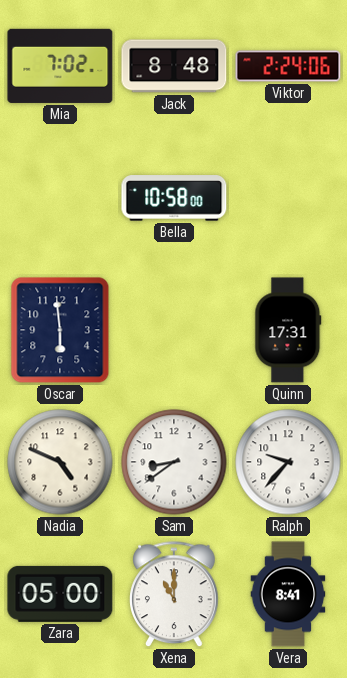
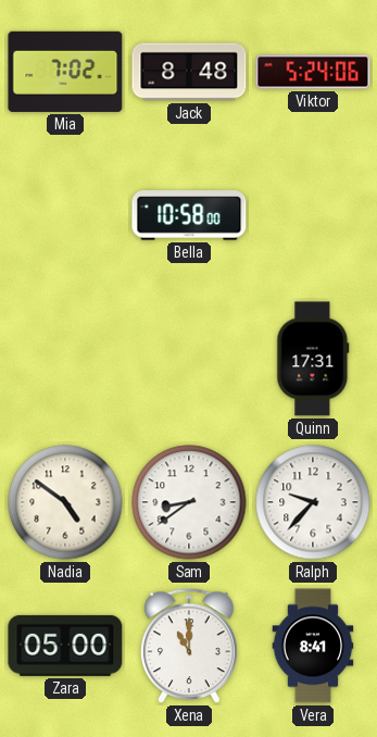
Viktor: 2:24 -> 5:24 (313, 72)
Oscar: 5:59 -> none (60, 330)
Nadia: 4:49 -> 4:51 (65, 502)
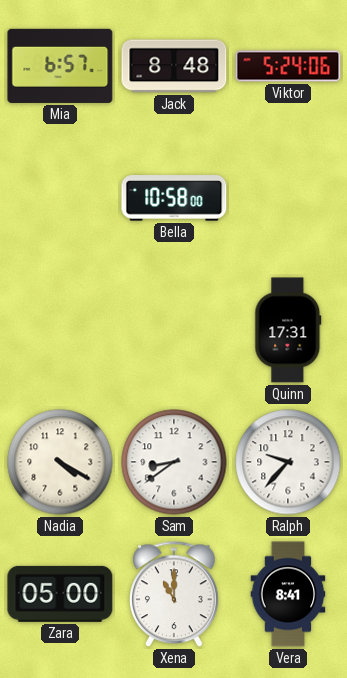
Mia: 7:02 -> 6:57 (60, 66)
Nadia: 4:51 -> 4:20 (60, 462)
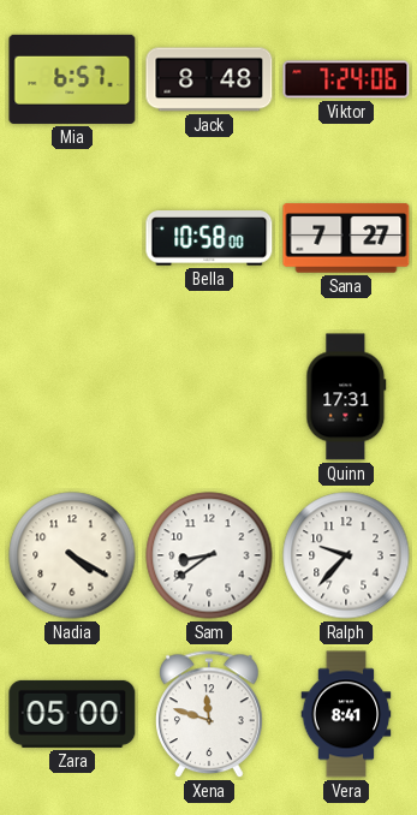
Viktor: 5:24 -> 7:24 (346, 79)
Sana: none -> 7:27 (346, 238)
Xena: 11:00 -> 11:48 (209, 715)
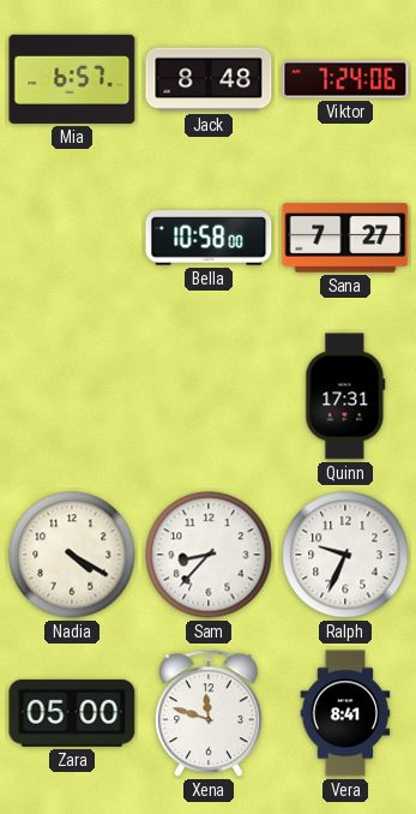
Sam: 8:39 -> 8:37 (209, 555)
Ralph: 9:37 -> 9:34 (345, 555)
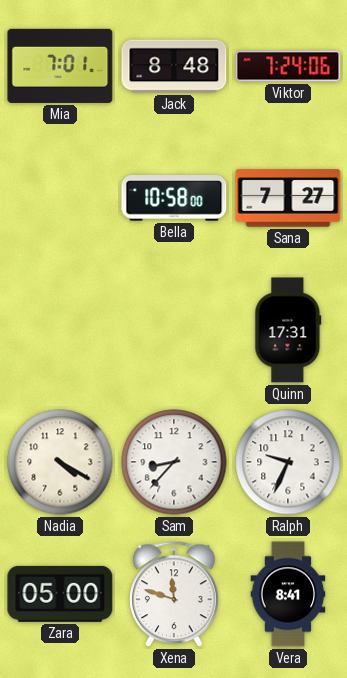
Mia: 6:57 -> 7:01 (60, 66)
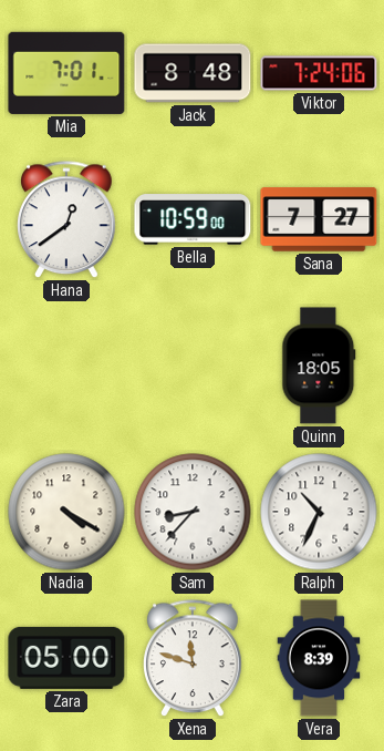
Hana: none -> 12:39 (66, 220)
Bella: 10:58 -> 10:59 (193, 219)
Quinn: 17:31 -> 18:05 (319, 366)
Ralph: 9:34 -> 10:34 (319, 512)
Vera: 8:41 -> 8:39 (319, 658)
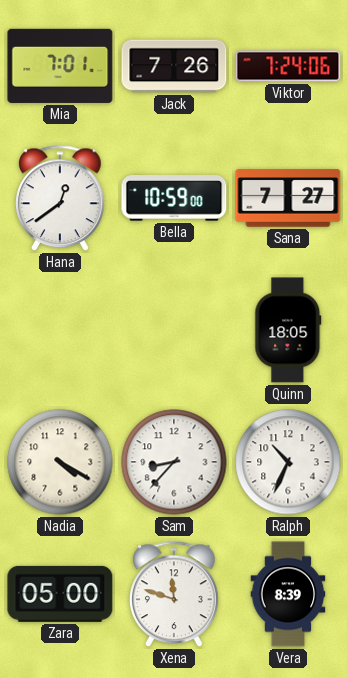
Jack: 8:48 -> 7:26 (174, 66)
